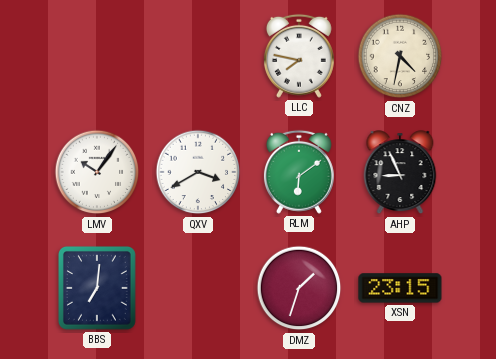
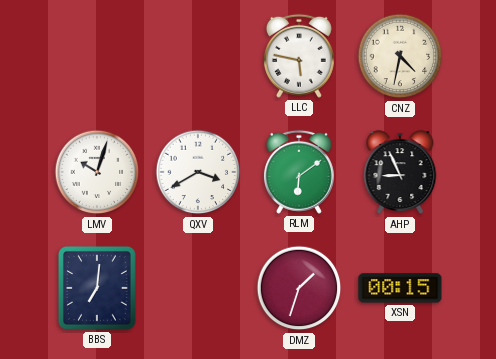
LLC: 7:47 -> 5:47 (299, 56)
LMV: 10:06 -> 10:03 (97, 172)
XSN: 23:15 -> 00:15 (400, 288)
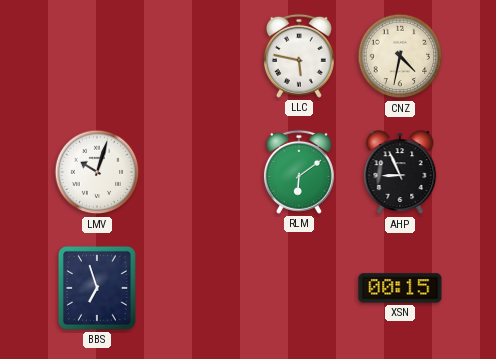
QXV: 3:40 -> none (198, 172)
BBS: 7:01 -> 6:57 (97, 288)
DMZ: 1:33 -> none (299, 288)
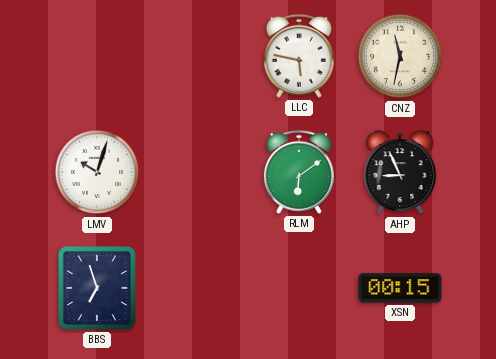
CNZ: 4:32 -> 11:32 (400, 56)
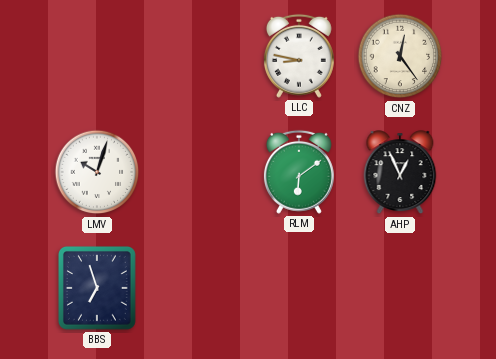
LLC: 5:47 -> 8:47 (299, 56)
CNZ: 11:32 -> 12:24 (400, 56)
AHP: 8:56 -> 12:56 (400, 173)
XSN: 00:15 -> none (400, 288)
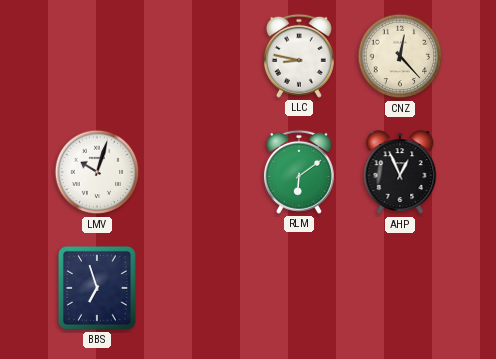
CNZ: 12:24 -> 12:23 (400, 56)
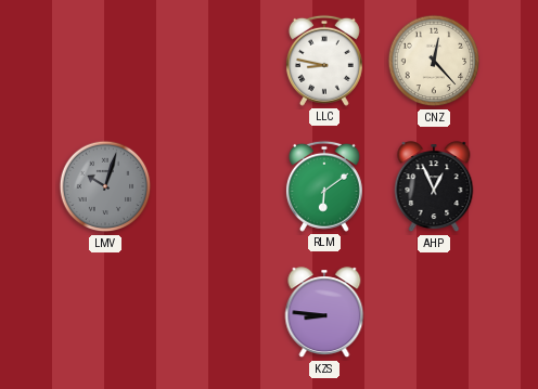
LMV dial: white -> grey (105, 186)
BBS: 6:57 -> none (97, 288)
KZS: none -> 8:46 (324, 313)
